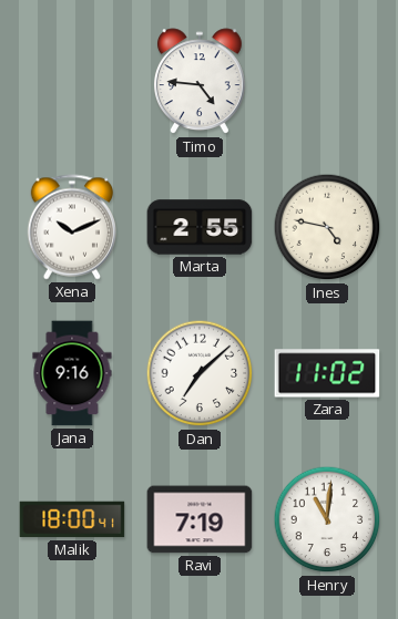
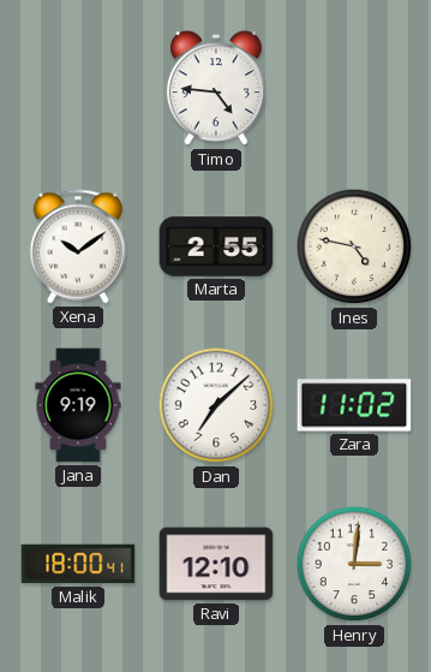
Xena: 10:11 -> 10:09 (77, 246)
Jana: 9:16 -> 9:19 (78, 405)
Ravi: 7:19 -> 12:10 (216, 564)
Henry: 11:01 -> 3:01 (354, 564)
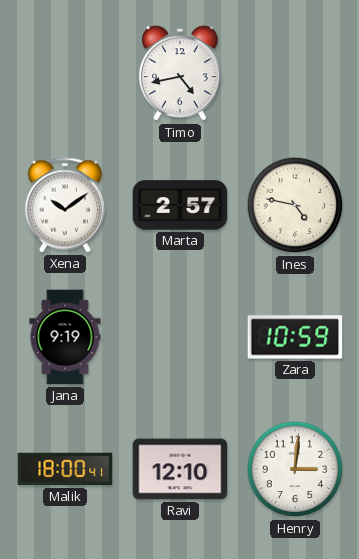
Timo: 4:46 -> 4:43 (180, 74)
Marta: 2:55 -> 2:57 (180, 205)
Dan: 7:08 -> none (216, 405)
Zara: 11:02 -> 10:59 (295, 337)
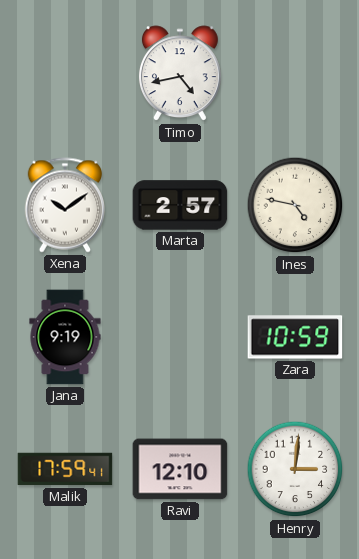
Malik: 18:00 -> 17:59 (65, 469)
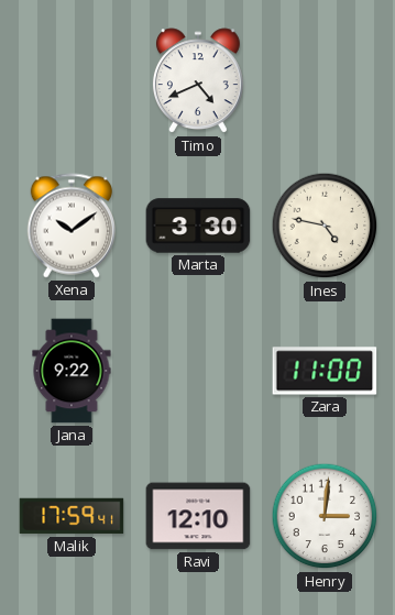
Timo: 4:43 -> 4:41 (198, 81)
Marta: 2:57 -> 3:30 (198, 226)
Jana: 9:19 -> 9:22 (72, 371)
Zara: 10:59 -> 11:00 (325, 371)
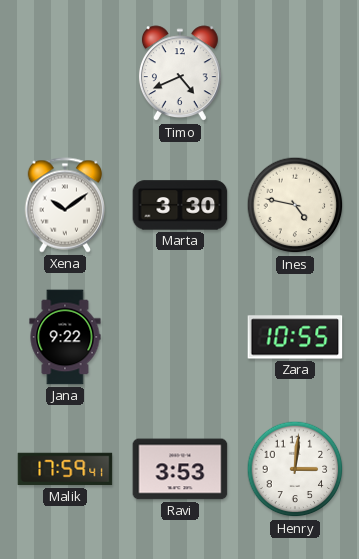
Zara: 11:00 -> 10:55 (295, 337)
Ravi: 12:10 -> 3:53 (180, 469)
